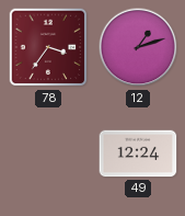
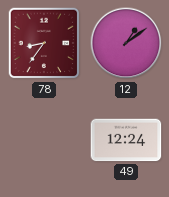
78: 3:36 -> 8:36 (44, 43)
12: 1:12 -> 1:09 (126, 43)
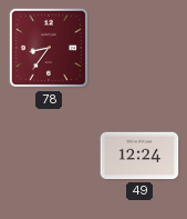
12: 1:09 -> none (126, 43)
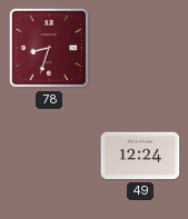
78: 8:36 -> 8:33 (49, 48)
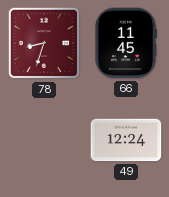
66: none -> 11:45 (125, 43)
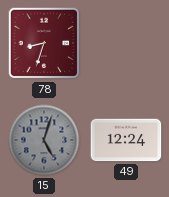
66: 11:45 -> none (125, 43)
15: none -> 5:03 (44, 140)
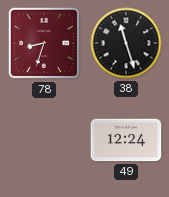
38: none -> 11:27 (126, 43)
15: 5:03 -> none (44, 140)
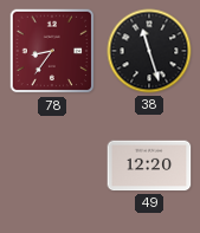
78: 8:33 -> 8:36 (52, 51)
49: 12:24 -> 12:20 (149, 166)
